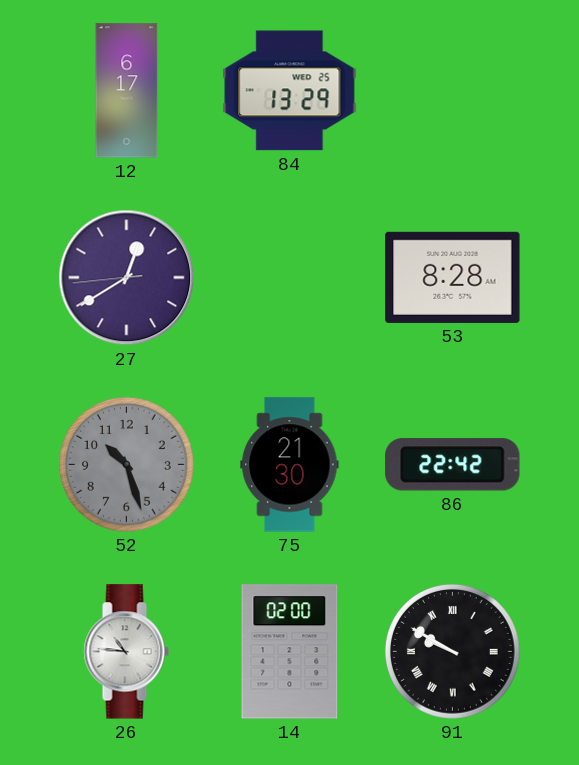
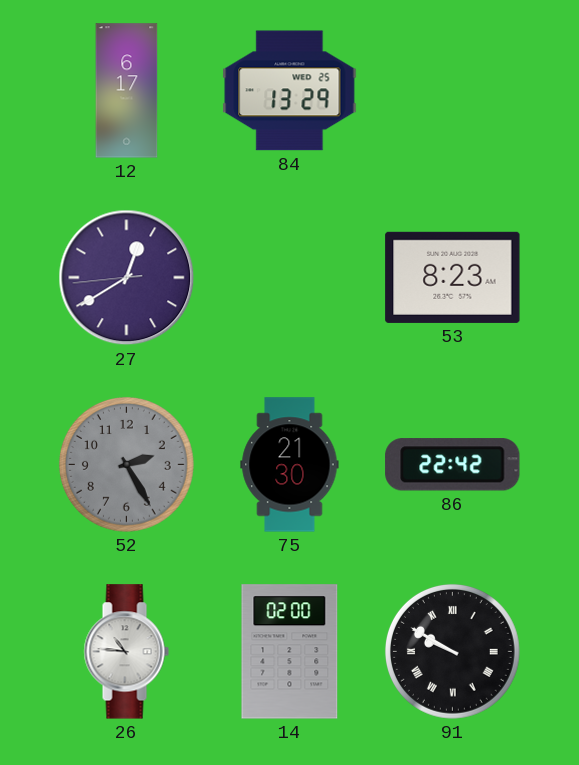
53: 8:28 -> 8:23 (453, 277)
52: 10:27 -> 2:25 (126, 464)
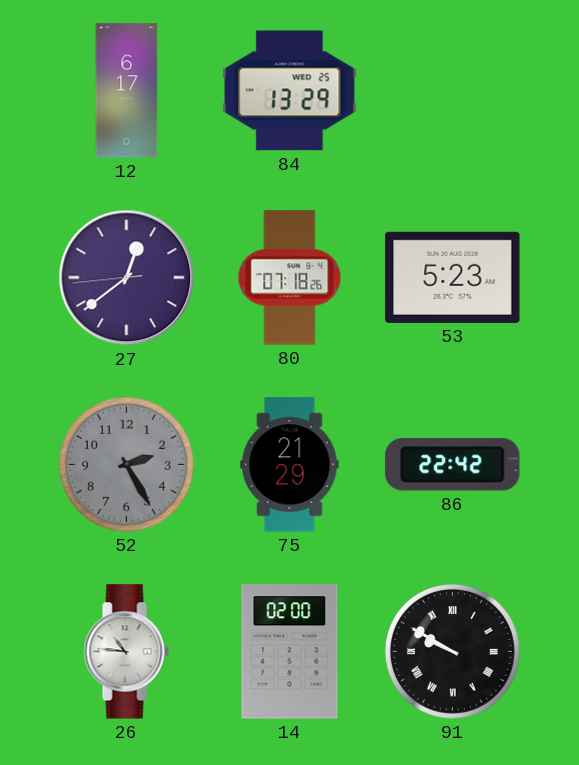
27: 12:39 -> 12:38 (127, 278)
80: none -> 07:18 (290, 278)
53: 8:23 -> 5:23 (453, 277)
75: 21:30 -> 21:29 (290, 465)
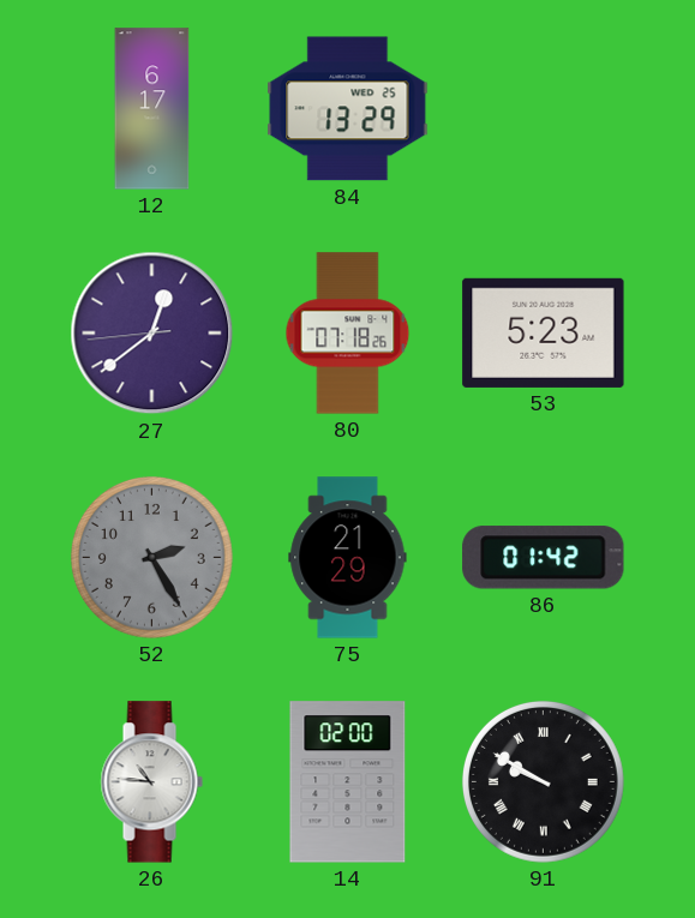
86: 22:42 -> 01:42 (544, 558)
